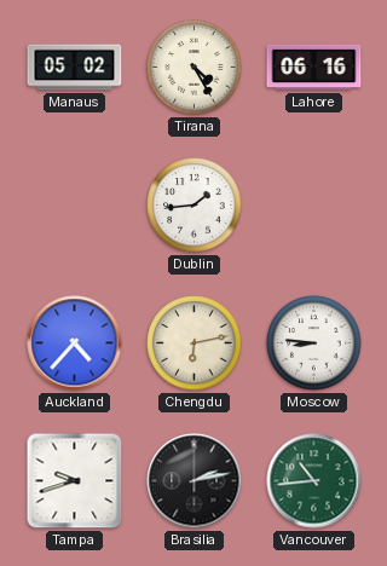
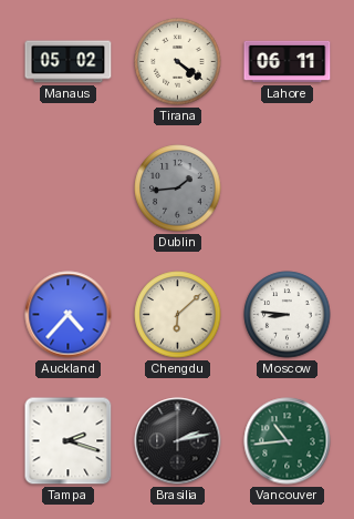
Tirana: 4:25 -> 4:21 (178, 62)
Lahore: 06:16 -> 06:11 (288, 62)
Dublin dial: white -> grey (178, 189)
Chengdu: 6:13 -> 6:08 (178, 315)
Tampa: 9:42 -> 2:18 (69, 441)
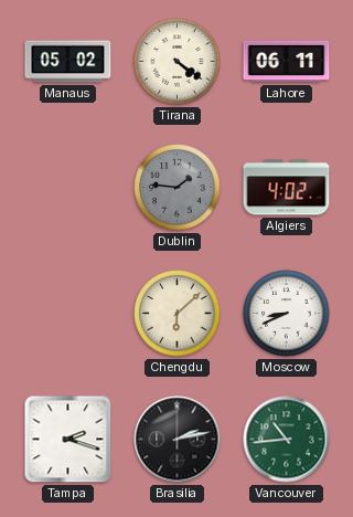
Dublin: 1:44 -> 1:46 (178, 188)
Algiers: none -> 4:02 (287, 188)
Auckland: 4:37 -> none (69, 315)
Moscow: 8:46 -> 8:41 (287, 314)
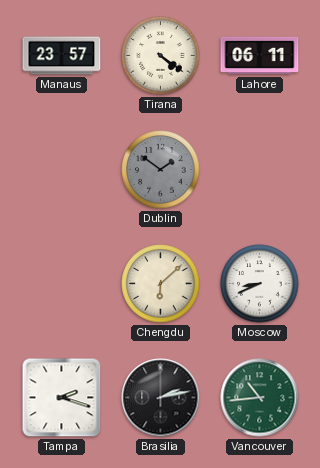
Manaus: 05:02 -> 23:57 (62, 56)
Dublin: 1:46 -> 1:51 (161, 170)
Algiers: 4:02 -> none (287, 188)
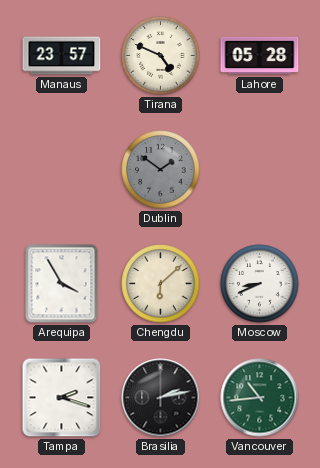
Tirana: 4:21 -> 4:49 (161, 56)
Lahore: 06:11 -> 05:28 (260, 56)
Arequipa: none -> 3:55 (62, 284)
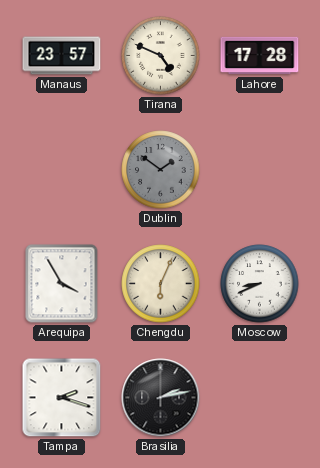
Lahore: 05:28 -> 17:28 (260, 56)
Chengdu: 6:08 -> 6:04 (161, 284)
Vancouver: 10:44 -> none (260, 398)
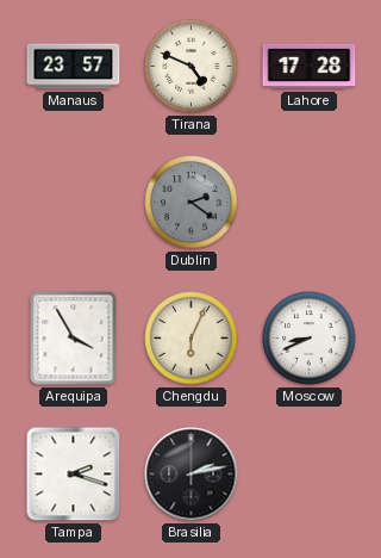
Dublin: 1:51 -> 2:21 (192, 203)
